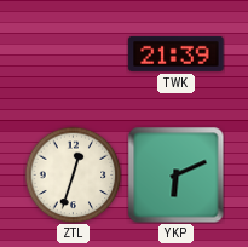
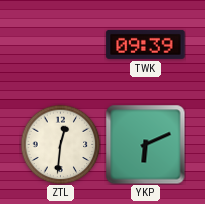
TWK: 21:39 -> 09:39 (146, 44)
ZTL: 12:33 -> 12:31 (60, 144)
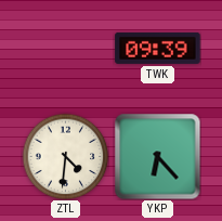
ZTL: 12:31 -> 4:31 (65, 156)
YKP: 6:11 -> 6:23 (157, 156)
